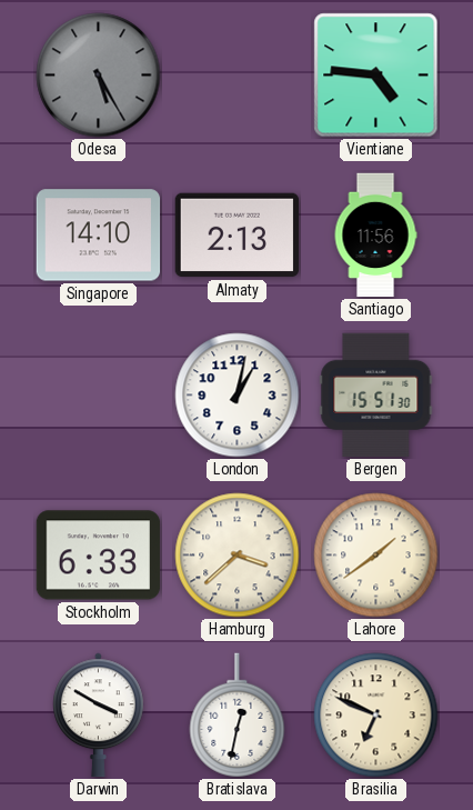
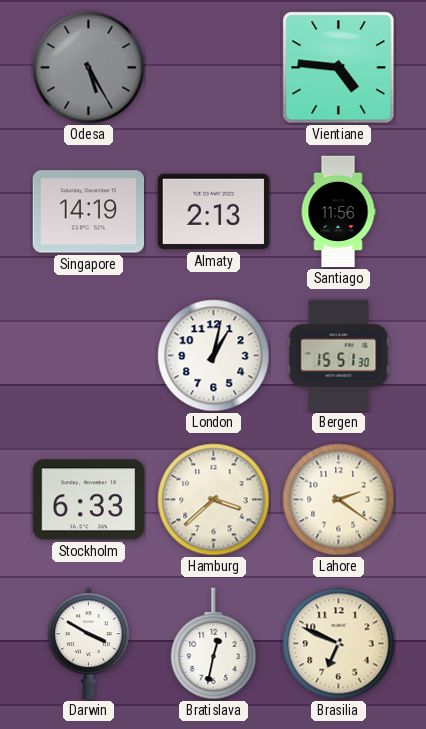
Singapore: 14:10 -> 14:19 (89, 212)
Lahore: 1:39 -> 2:21 (339, 500)
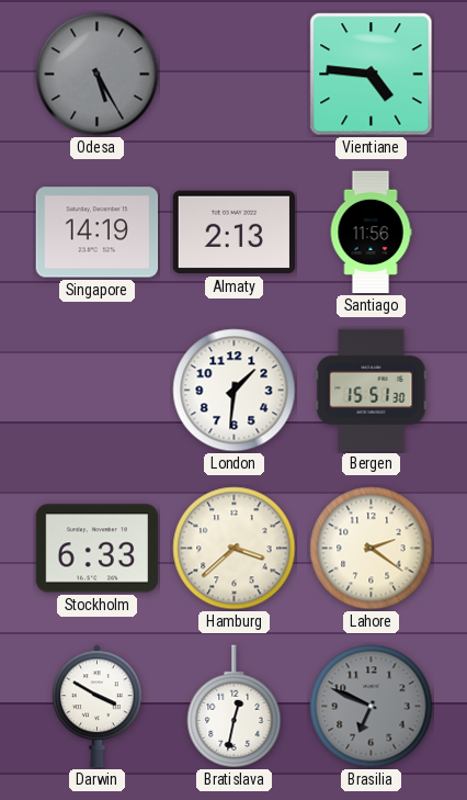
London: 1:02 -> 1:31 (235, 391)
Brasilia dial: cream -> grey (372, 707)
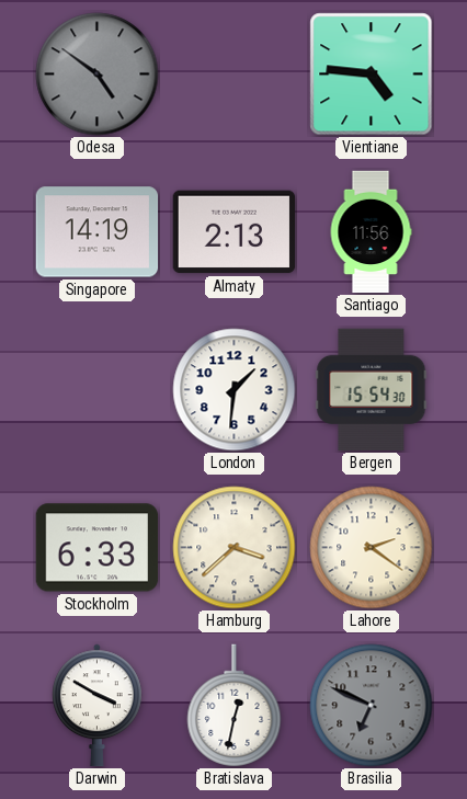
Odesa: 5:25 -> 4:51 (98, 75)
Bergen: 15:51 -> 15:54 (372, 390)
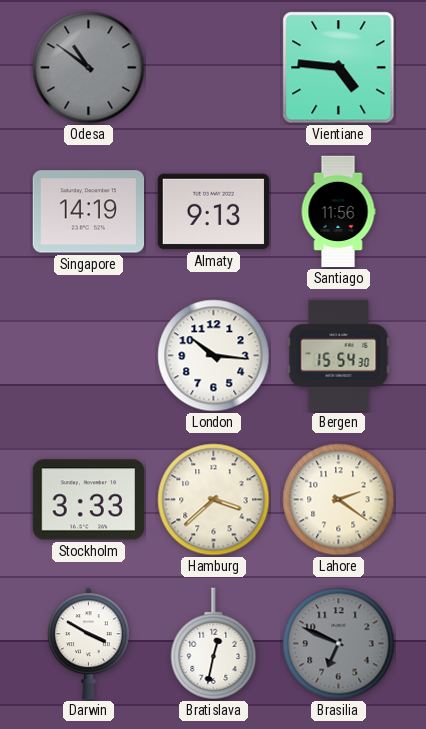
Odesa: 4:51 -> 10:51 (89, 68)
Almaty: 2:13 -> 9:13 (214, 212)
London: 1:31 -> 10:16 (214, 356)
Stockholm: 6:33 -> 3:33 (89, 500)
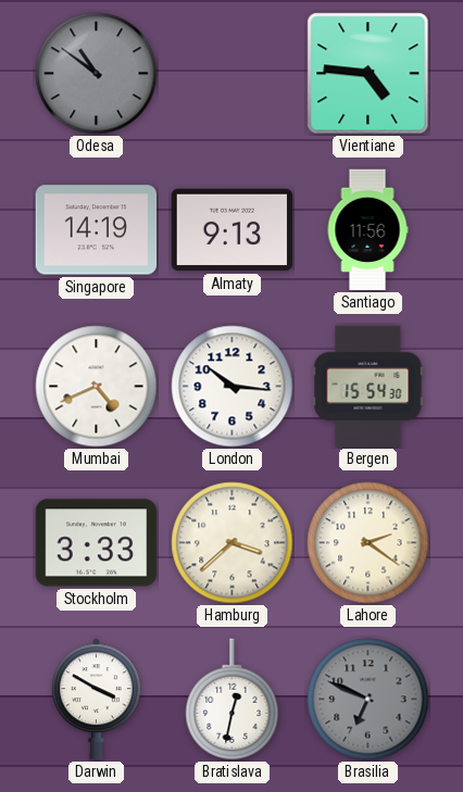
Mumbai: none -> 4:41 (97, 387)
